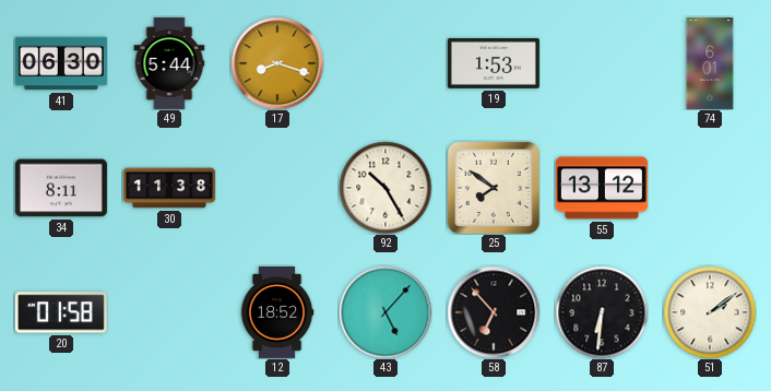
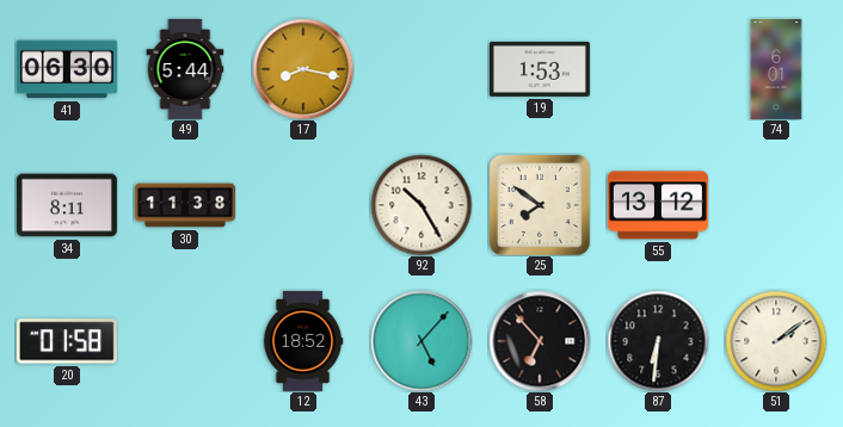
17: 8:18 -> 8:17 (303, 69)
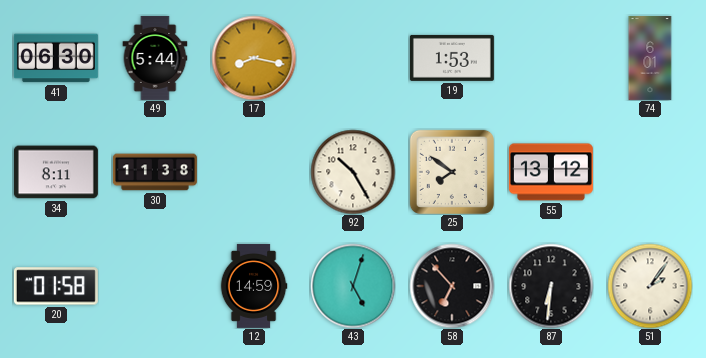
12: 18:52 -> 14:59 (254, 286)
43: 5:07 -> 5:03 (353, 286)
51: 2:09 -> 2:06 (650, 286)
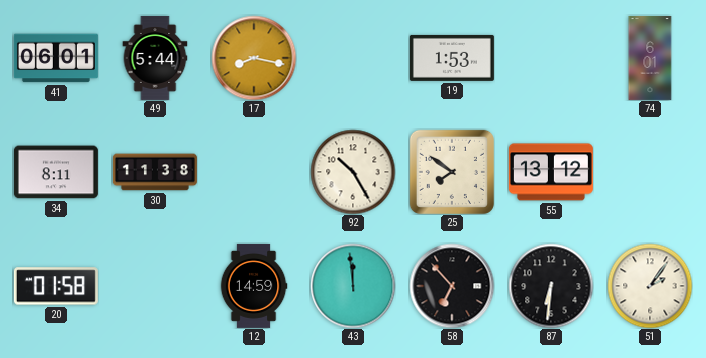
41: 06:30 -> 06:01 (56, 58)
43: 5:03 -> 11:59 (353, 286)
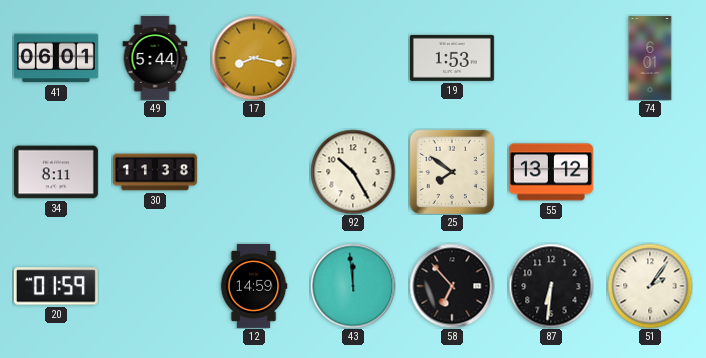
20: 01:58 -> 01:59 (56, 286)
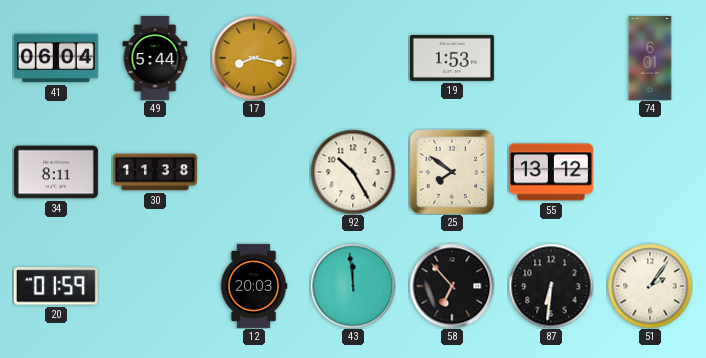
41: 06:01 -> 06:04 (56, 58)
12: 14:59 -> 20:03 (254, 286)
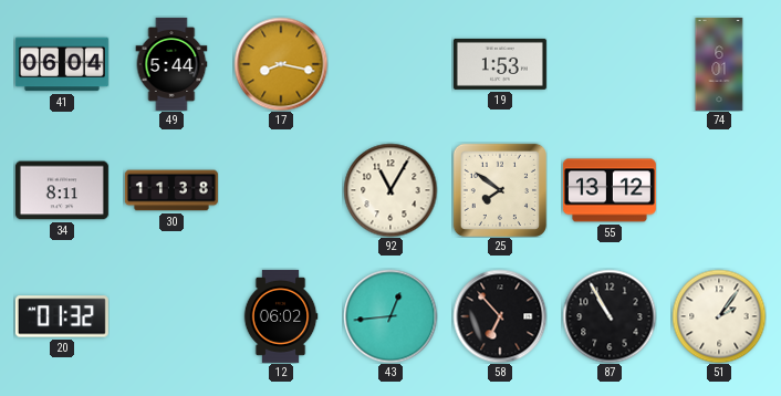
92: 10:25 -> 11:05 (390, 190)
20: 01:59 -> 01:32 (62, 316)
12: 20:03 -> 06:02 (281, 316)
43: 11:59 -> 12:44 (390, 316)
87: 6:31 -> 10:55 (610, 316)
